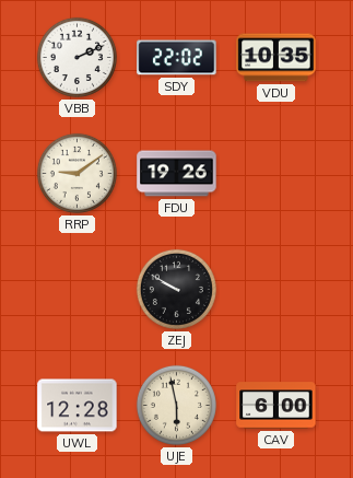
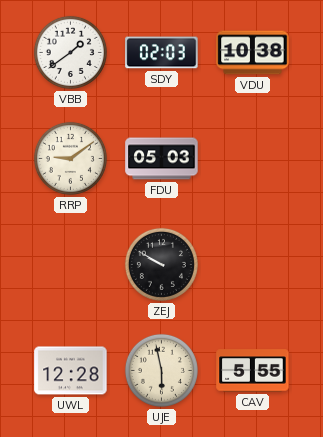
VBB: 2:11 -> 1:39 (70, 52)
SDY: 22:02 -> 02:03 (162, 53)
VDU: 10:35 -> 10:38 (253, 53)
FDU: 19:26 -> 05:03 (162, 159)
CAV: 6:00 -> 5:55 (253, 371)
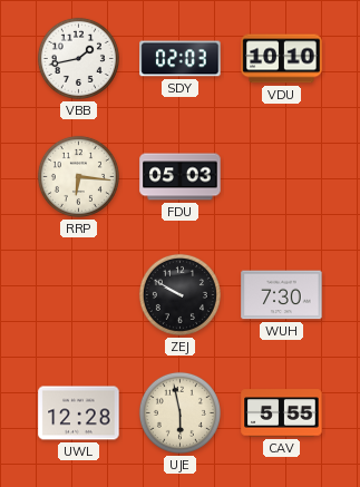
VBB: 1:39 -> 1:43 (78, 58)
VDU: 10:38 -> 10:10 (282, 59)
RRP: 9:09 -> 6:16 (78, 176)
WUH: none -> 7:30 (282, 295)
